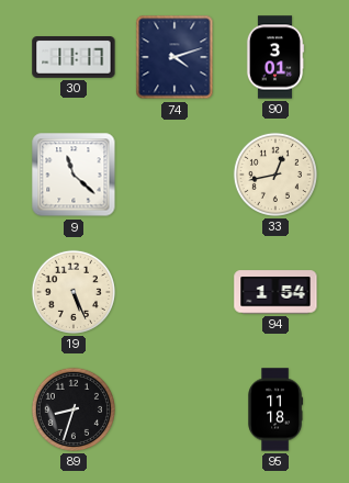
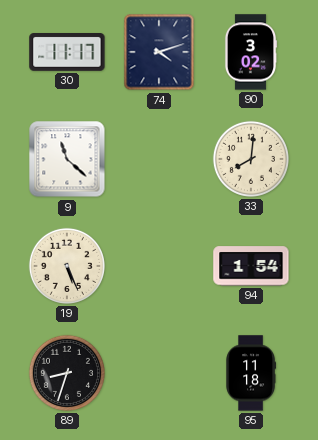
90: 3:01 -> 3:02 (251, 52)
33: 12:43 -> 8:01 (251, 159)
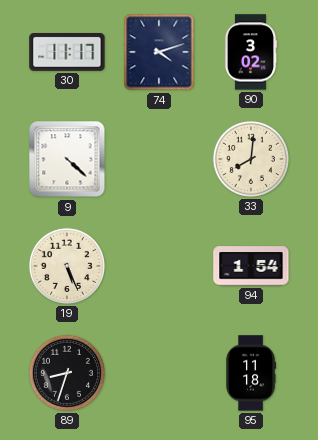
9: 11:22 -> 4:22 (67, 159)
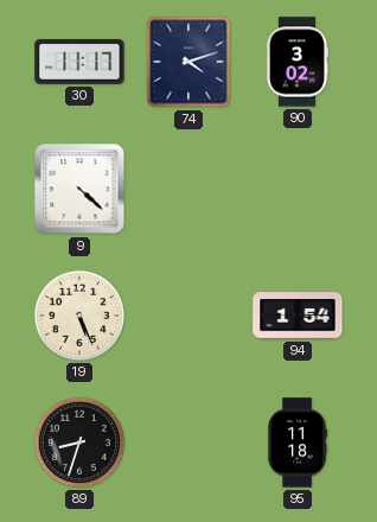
33: 8:01 -> none (251, 159)
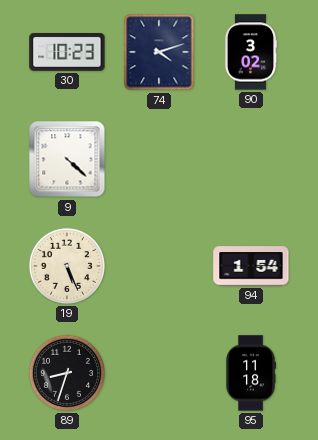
30: 11:17 -> 10:23 (67, 53)
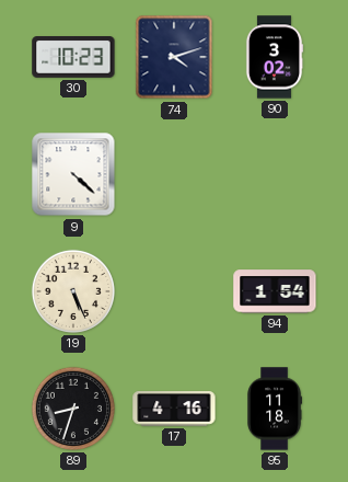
17: none -> 4:16 (174, 410)
